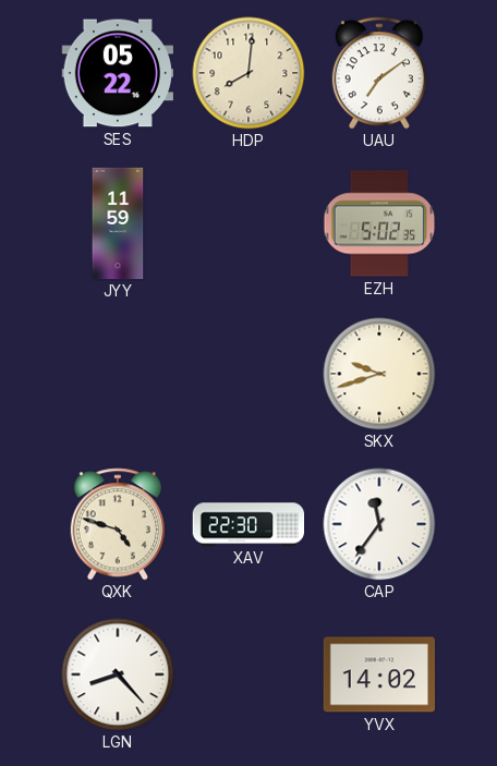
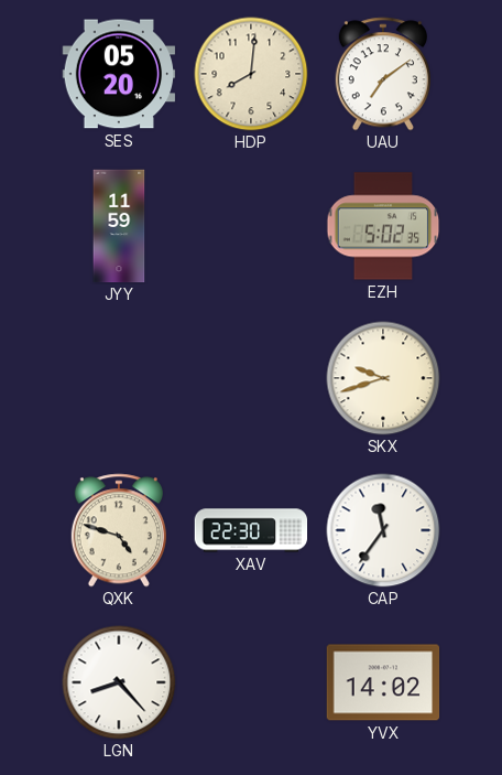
SES: 05:22 -> 05:20 (119, 74)
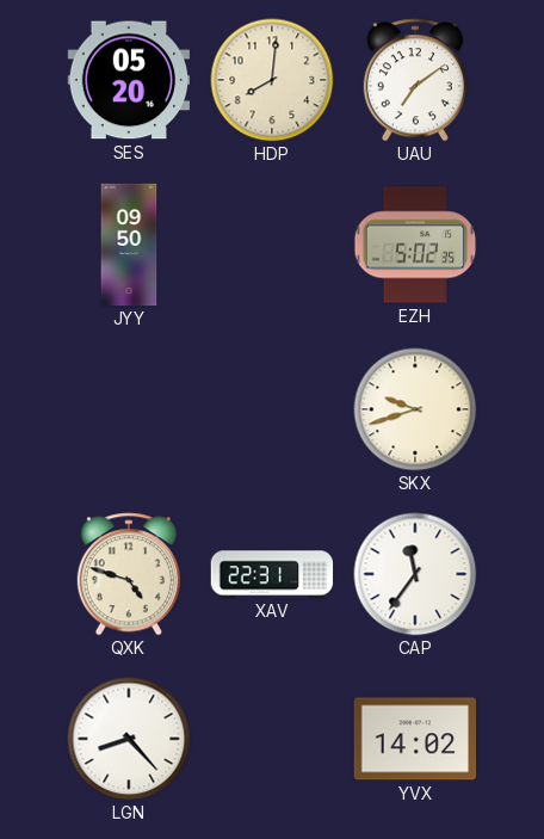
JYY: 11:59 -> 09:50 (129, 245)
XAV: 22:30 -> 22:31 (272, 574)
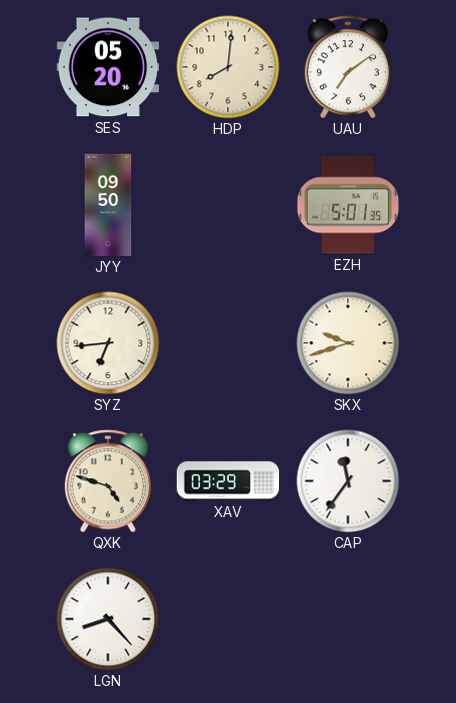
EZH: 5:02 -> 5:01 (348, 205)
SYZ: none -> 6:44 (108, 343)
XAV: 22:31 -> 03:29 (228, 481)
YVX: 14:02 -> none (415, 739)
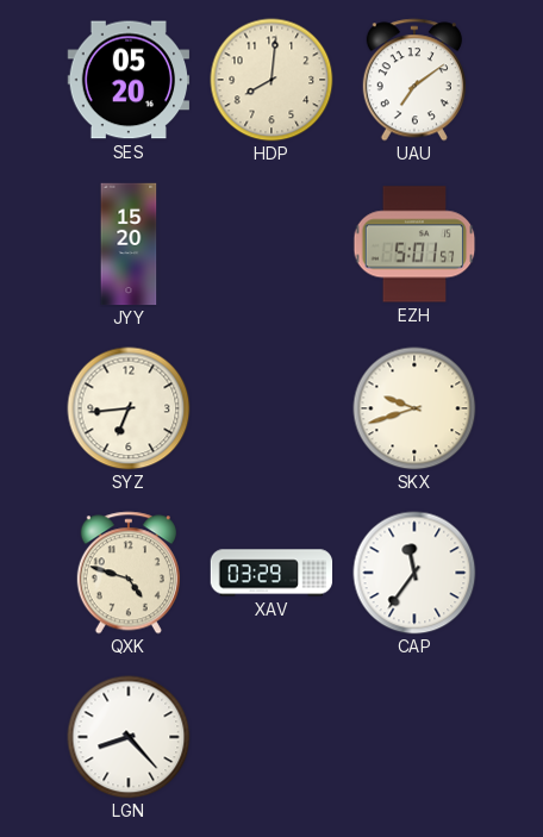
JYY: 09:50 -> 15:20 (129, 244)
EZH: 5:01:35 -> 5:01:57 (414, 244)
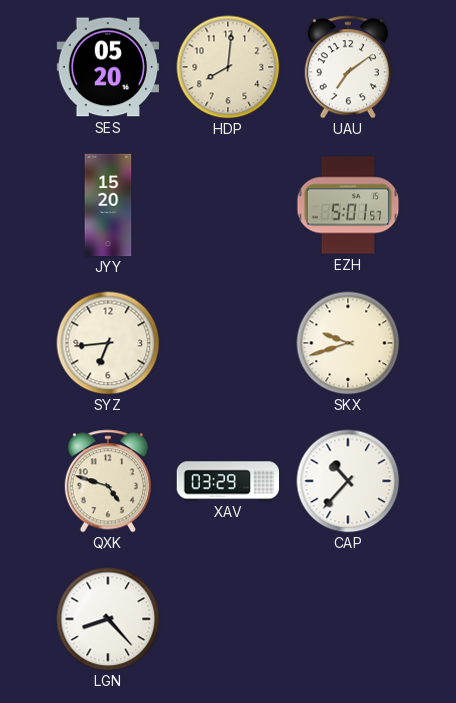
CAP: 11:36 -> 10:37 (348, 481)
